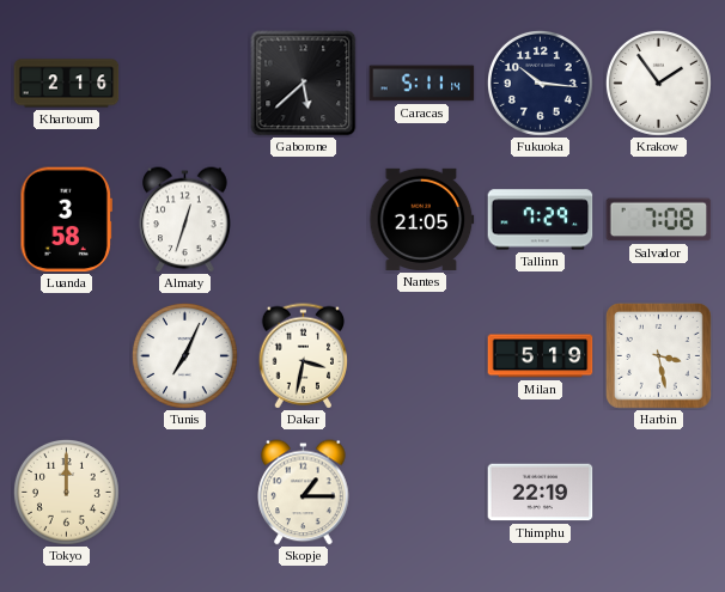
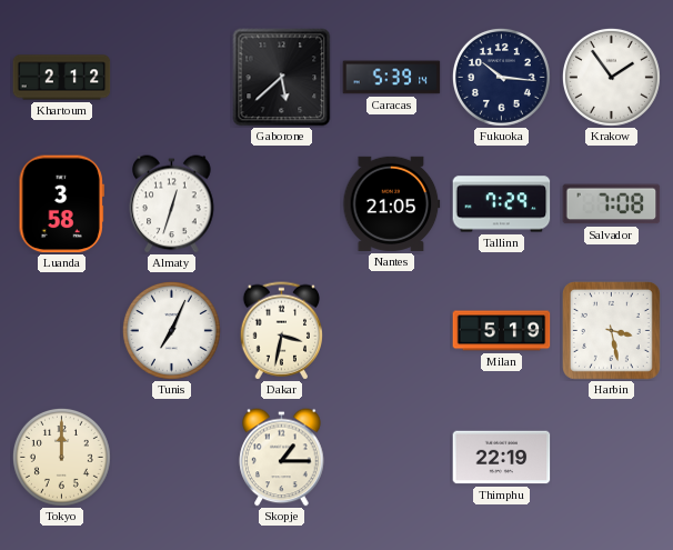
Khartoum: 2:16 -> 2:12 (62, 78)
Caracas: 5:11 -> 5:39 (392, 78)
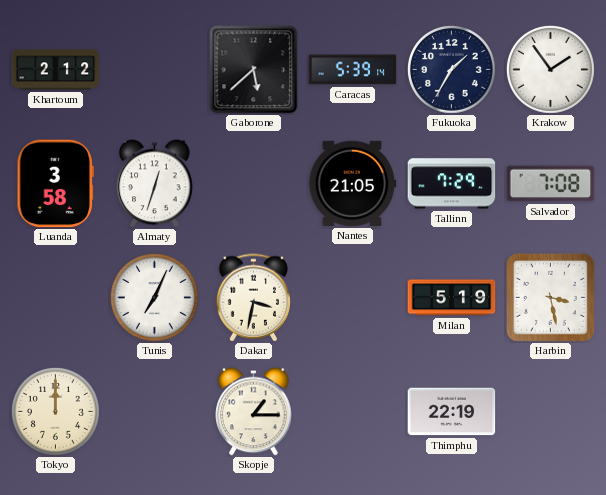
Fukuoka: 10:16 -> 1:35 (451, 69)
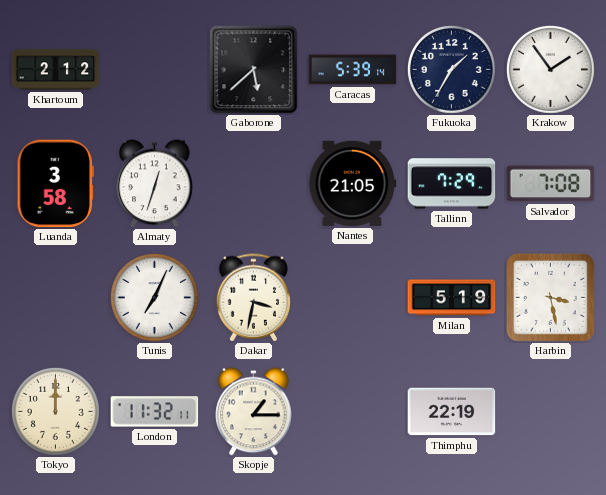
London: none -> 11:32 (155, 412)
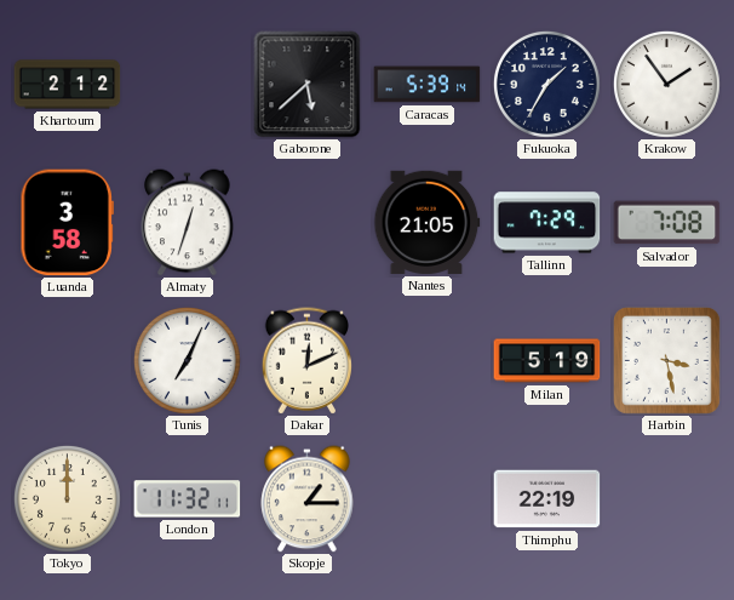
Dakar: 3:32 -> 12:11 (308, 361)
